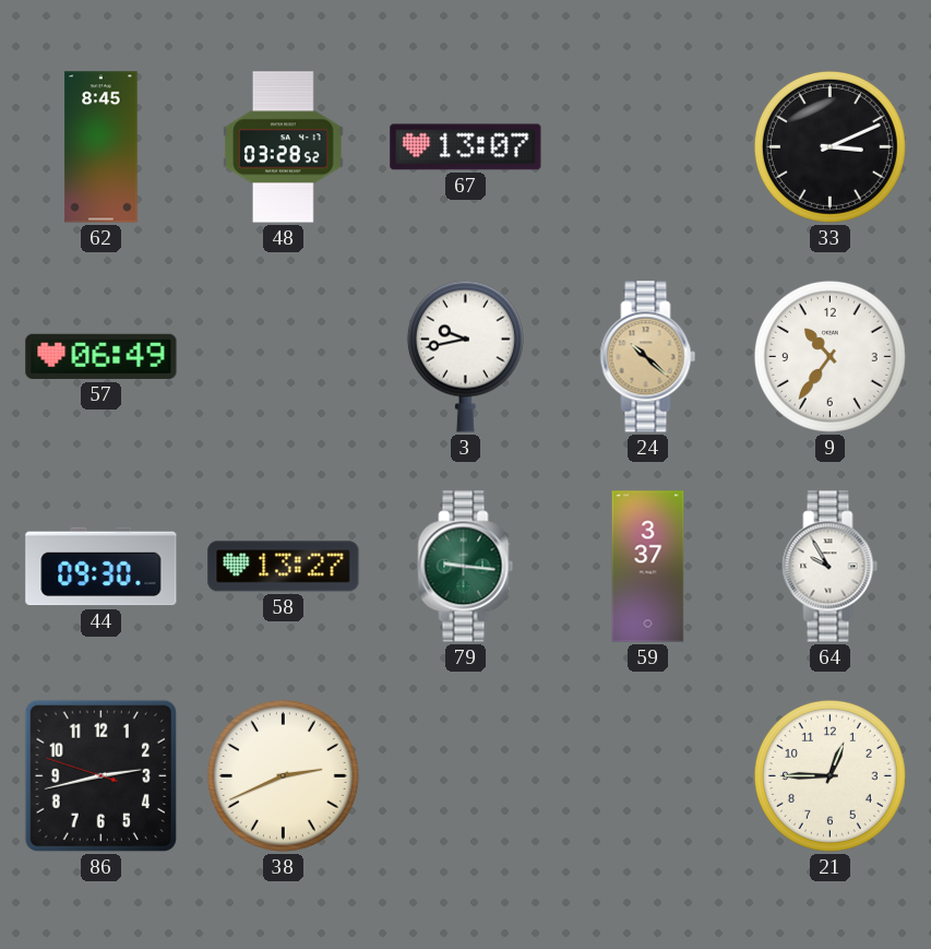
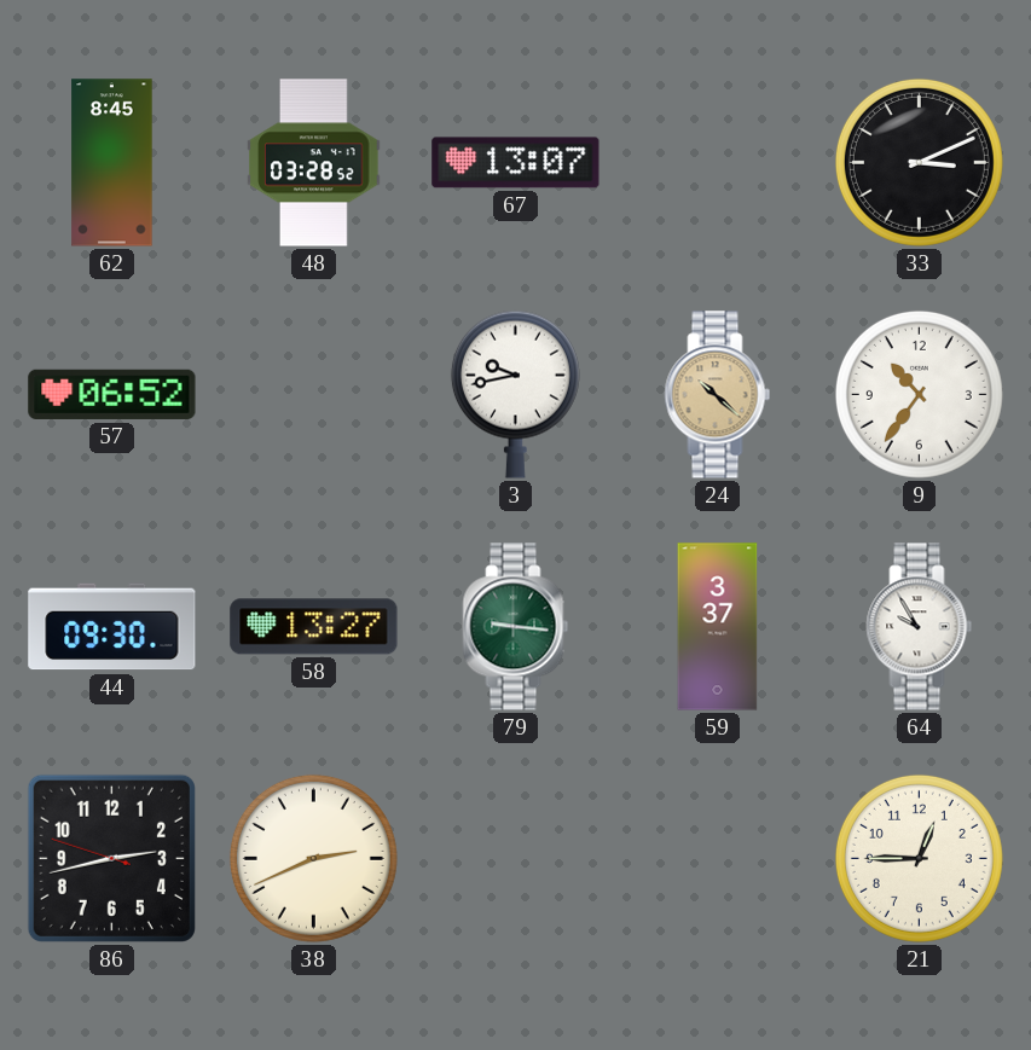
57: 06:49 -> 06:52 (112, 394)
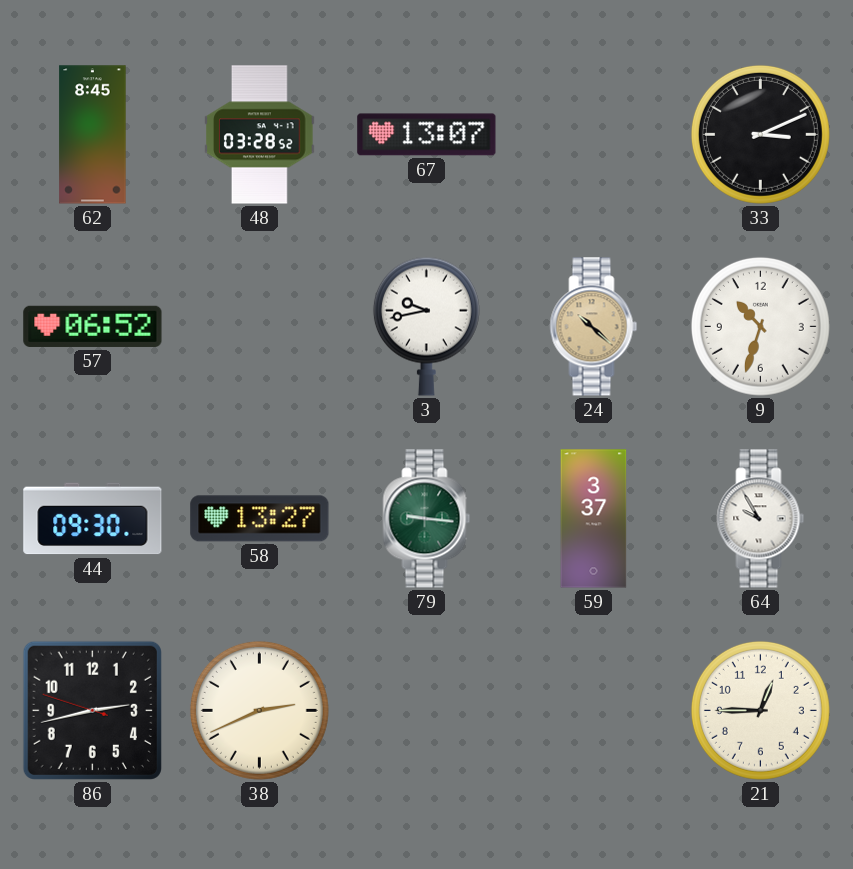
9: 10:36 -> 10:33 (760, 326)
